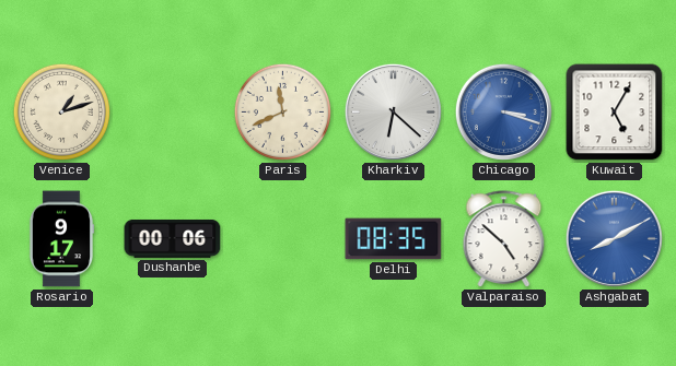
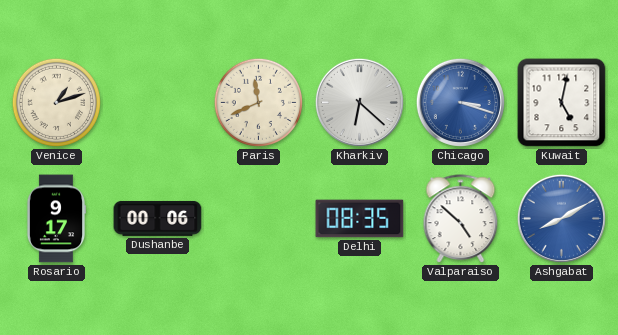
Kuwait: 5:05 -> 5:02 (562, 103)
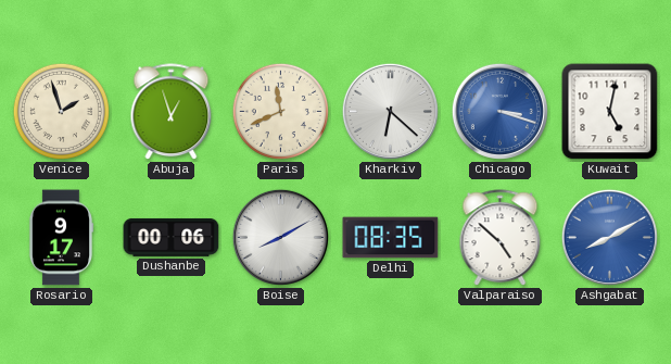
Venice: 1:12 -> 1:57 (61, 111)
Abuja: none -> 12:57 (172, 112)
Boise: none -> 8:10 (280, 237)
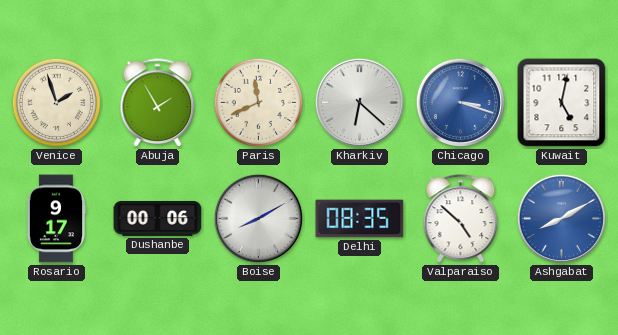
Abuja: 12:57 -> 1:55 (158, 103)
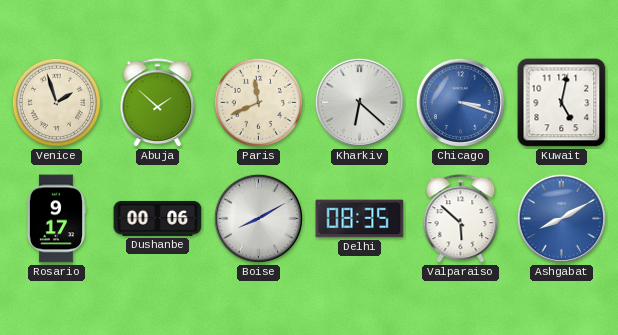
Abuja: 1:55 -> 1:52 (158, 103)
Valparaiso: 4:52 -> 5:52 (461, 219)
